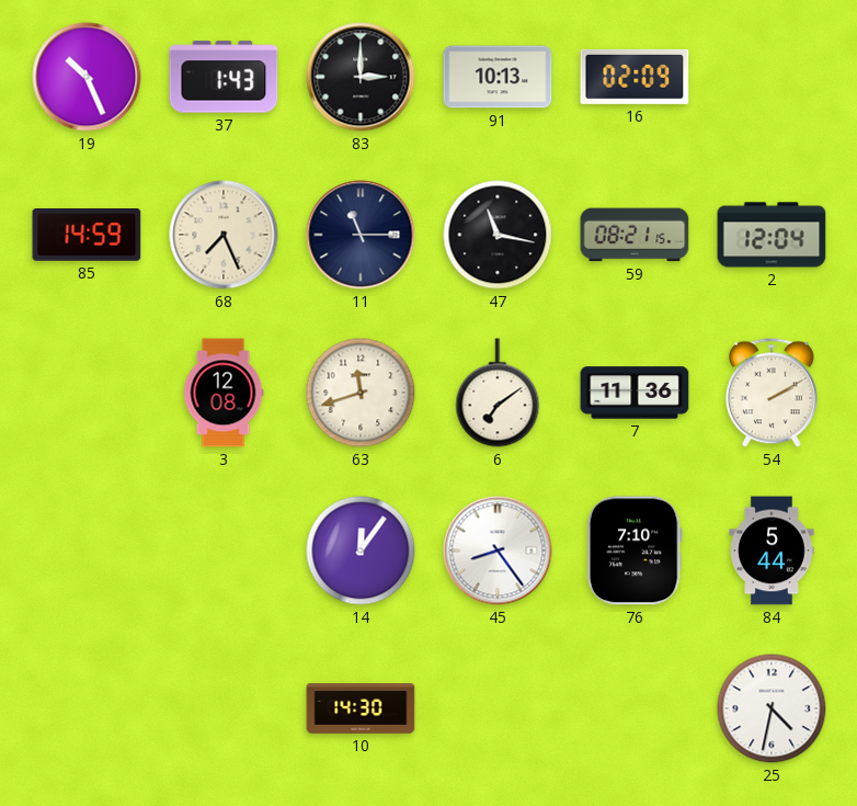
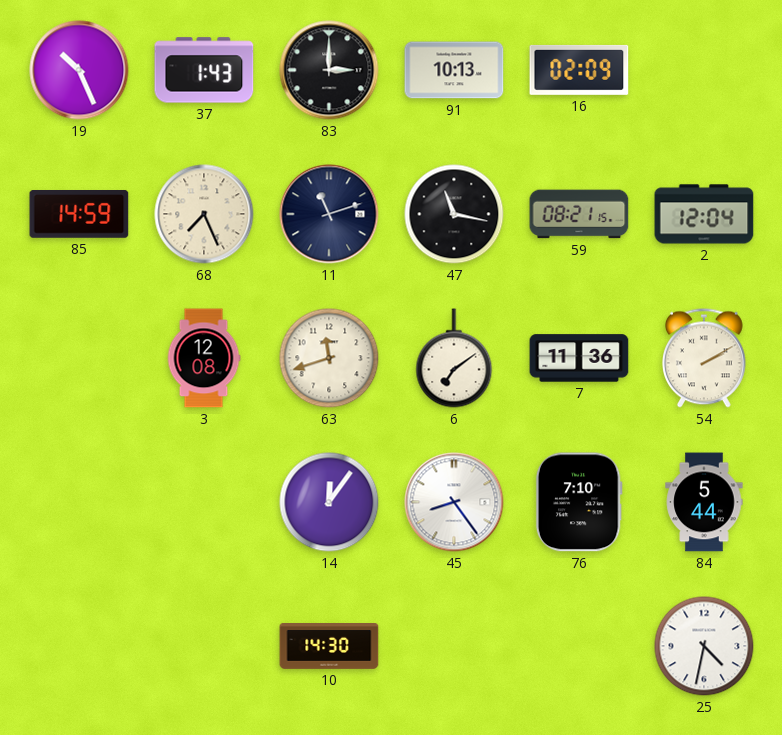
11: 11:15 -> 11:12 (329, 214)
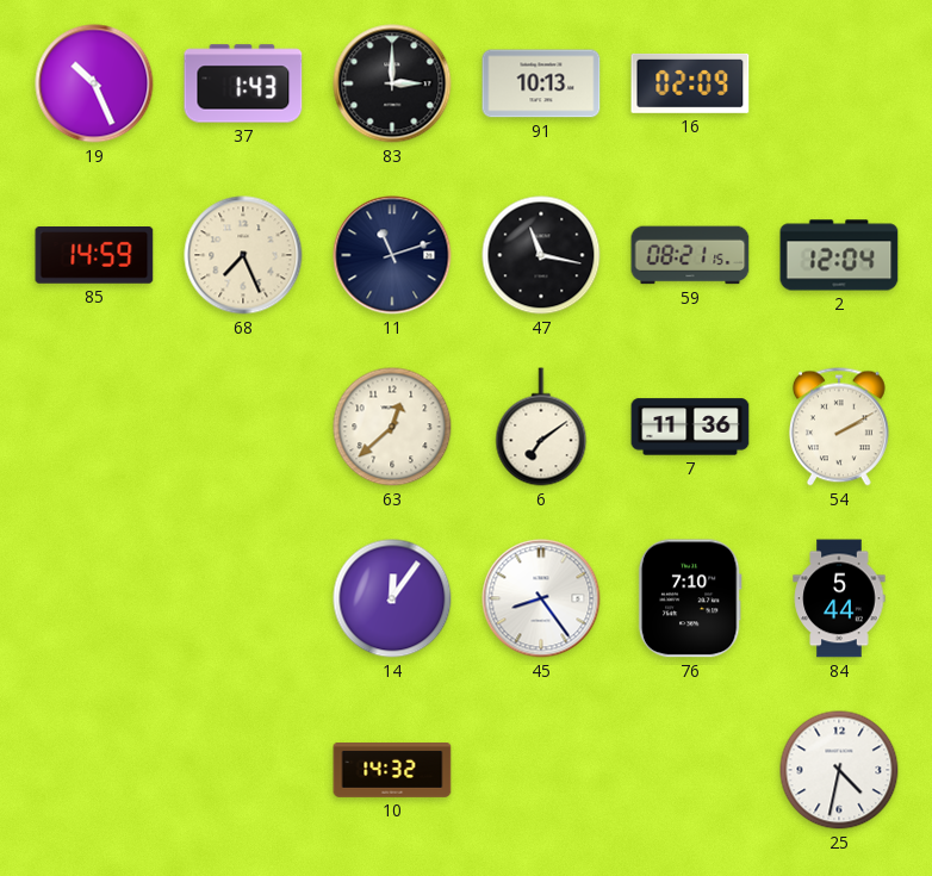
3: 12:08 -> none (204, 358)
63: 11:42 -> 12:38 (392, 427)
10: 14:30 -> 14:32 (392, 771)
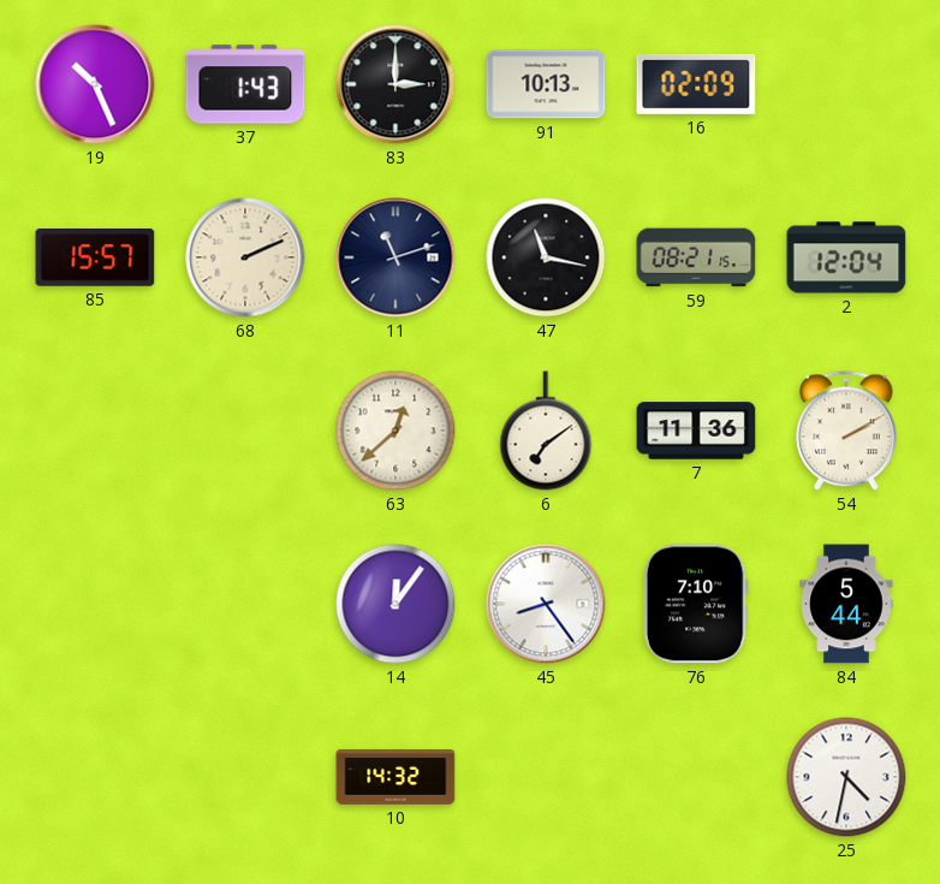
85: 14:59 -> 15:57 (95, 259)
68: 7:26 -> 2:11 (245, 257)
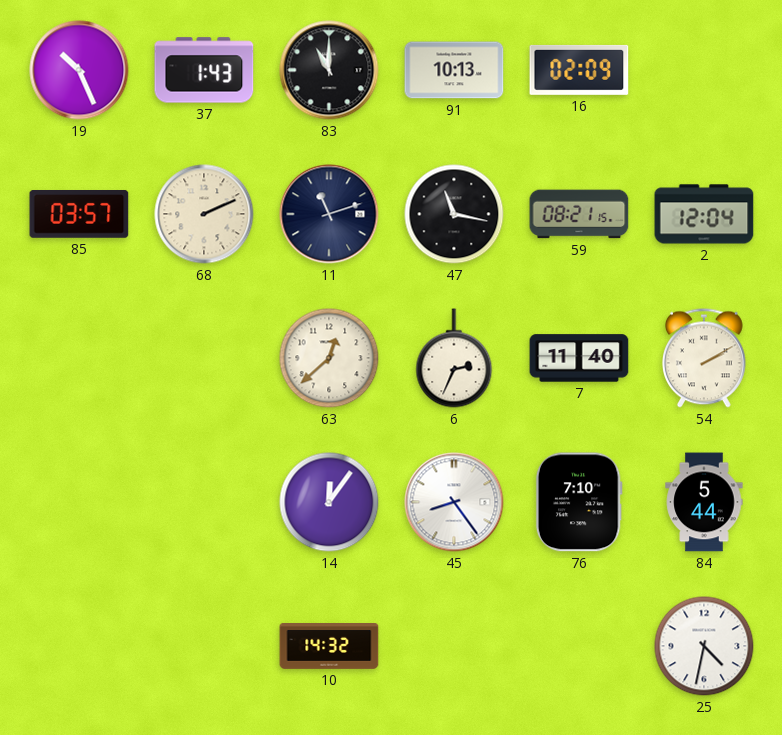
83: 3:00 -> 11:00 (329, 70)
85: 15:57 -> 03:57 (79, 215)
6: 7:09 -> 2:34 (454, 358)
7: 11:36 -> 11:40 (579, 358)
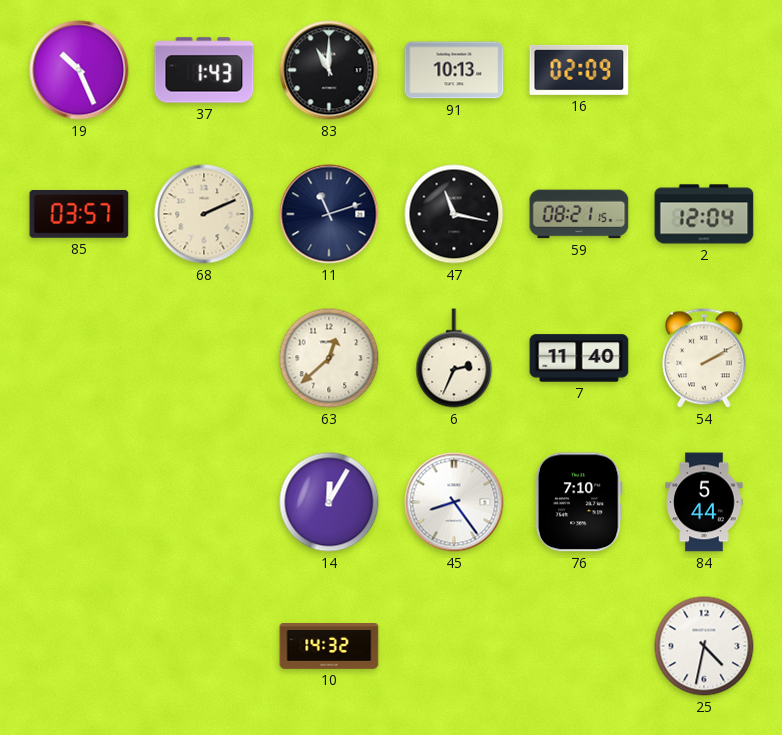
14: 12:06 -> 12:05 (329, 502)
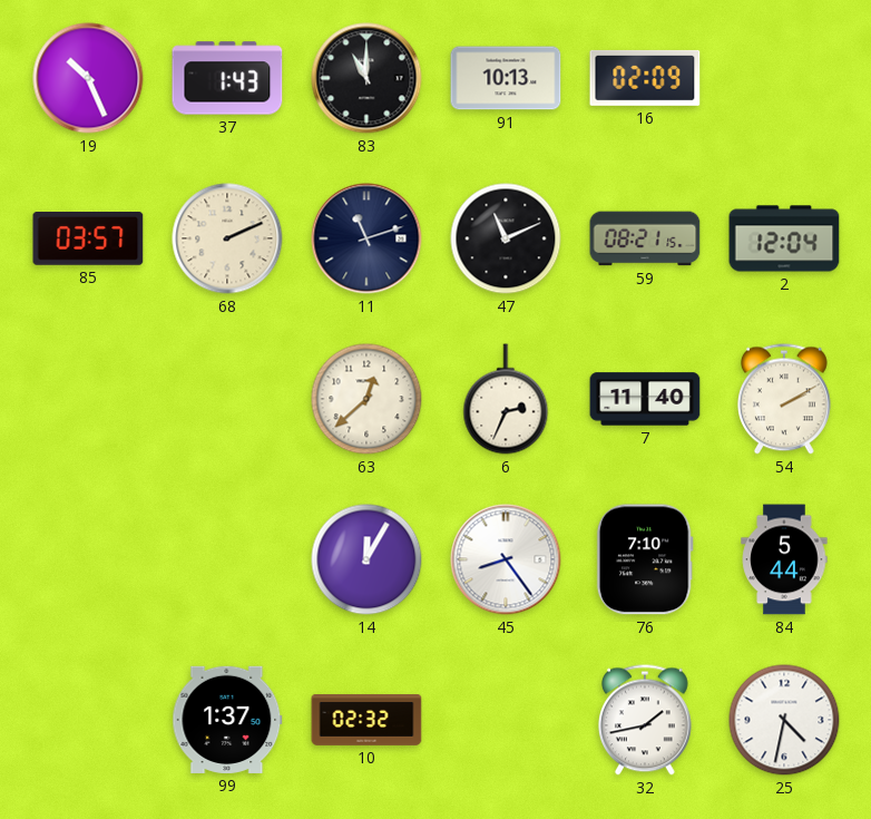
47: 11:17 -> 11:11 (506, 238)
99: none -> 1:37 (227, 720)
10: 14:32 -> 02:32 (366, 721)
32: none -> 1:43 (646, 720)
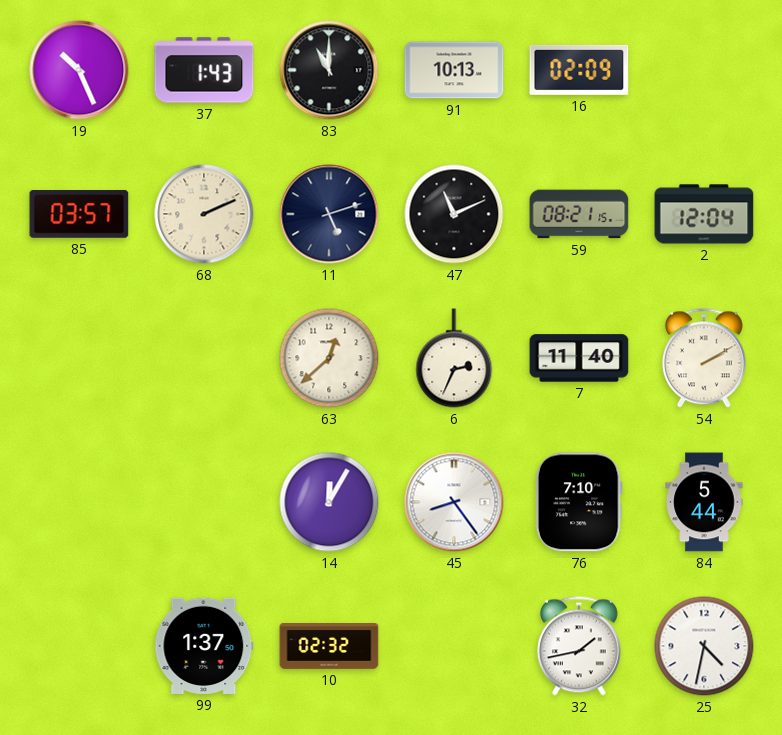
11: 11:12 -> 5:12 (329, 214)
